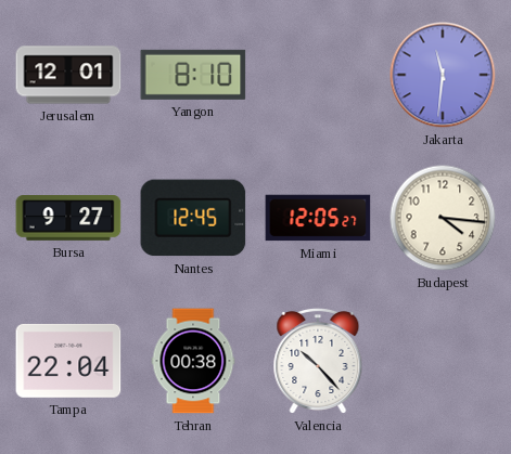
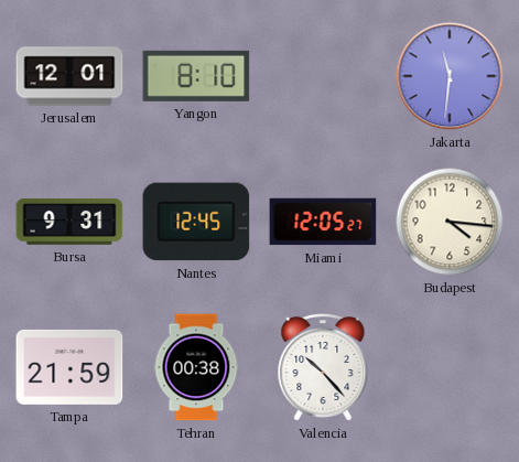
Bursa: 9:27 -> 9:31 (69, 223)
Tampa: 22:04 -> 21:59 (69, 367)
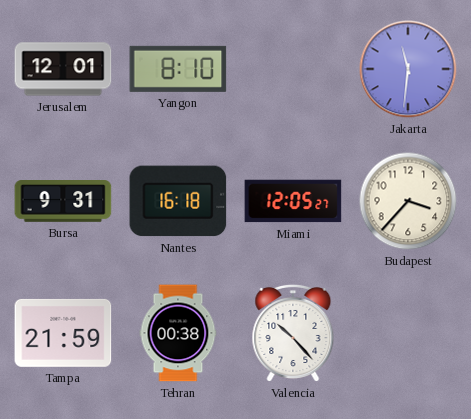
Nantes: 12:45 -> 16:18 (178, 201)
Budapest: 4:16 -> 3:37 (408, 201)
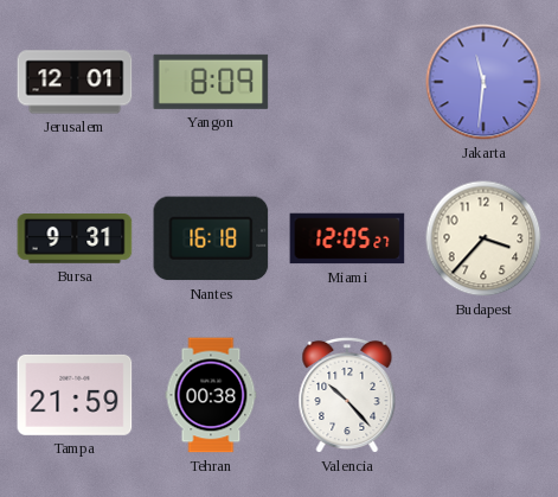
Yangon: 8:10 -> 8:09 (211, 82)
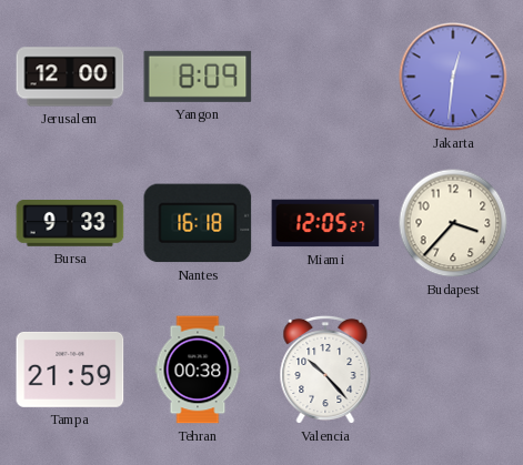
Jerusalem: 12:01 -> 12:00 (70, 77)
Jakarta: 11:31 -> 12:31 (453, 77)
Bursa: 9:31 -> 9:33 (70, 224)
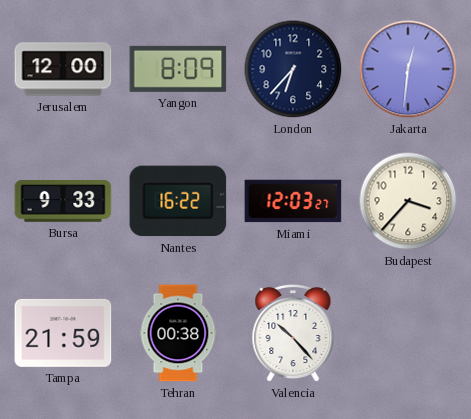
London: none -> 6:37 (293, 69)
Nantes: 16:18 -> 16:22 (178, 201)
Miami: 12:05 -> 12:03 (293, 201)
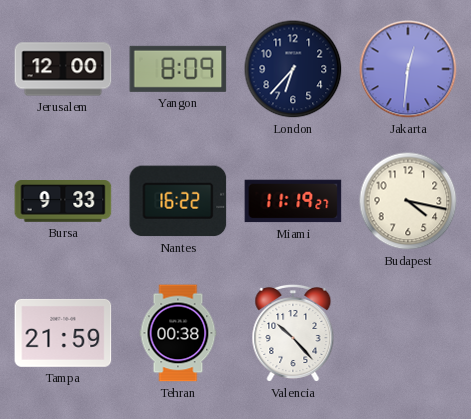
Miami: 12:03 -> 11:19 (293, 201)
Budapest: 3:37 -> 4:17 (408, 201)
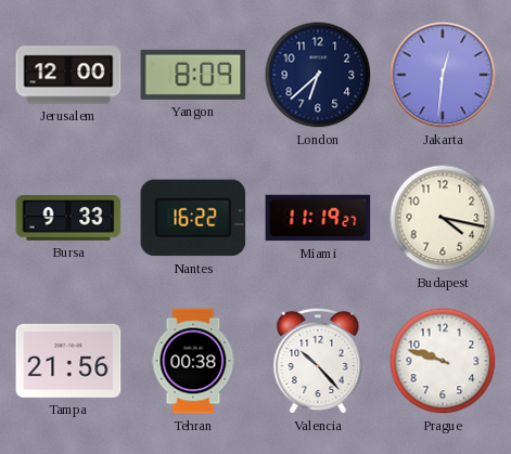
London: 6:37 -> 6:38 (318, 75)
Tampa: 21:59 -> 21:56 (68, 361)
Prague: none -> 9:48 (443, 361)
